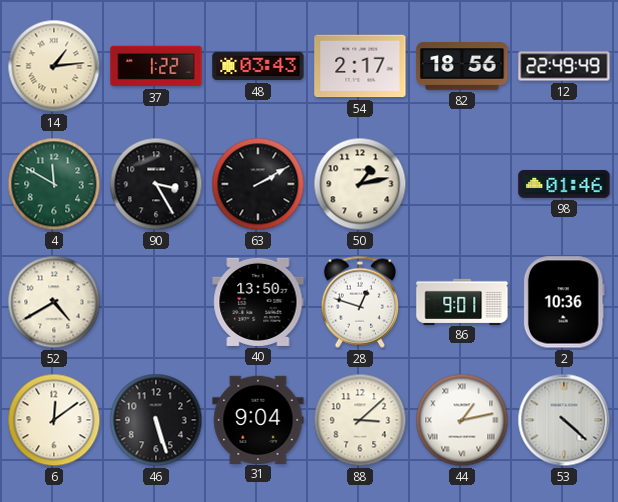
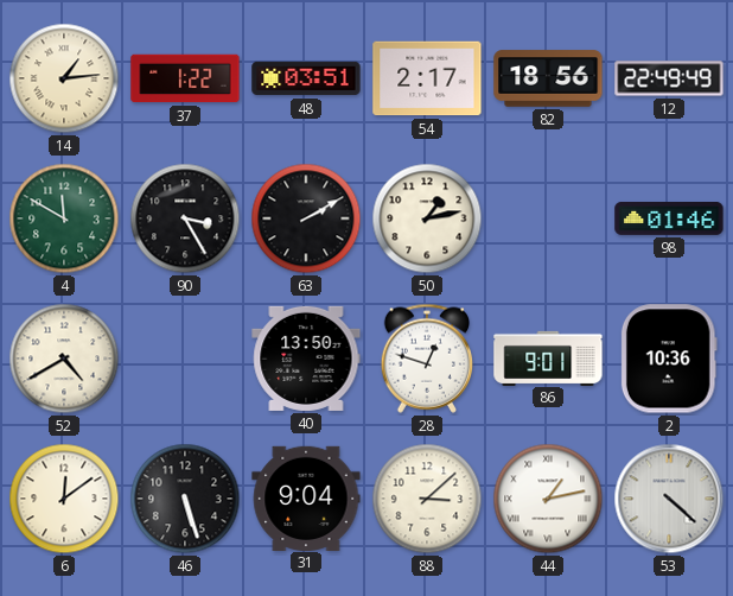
48: 03:43 -> 03:51 (306, 78)
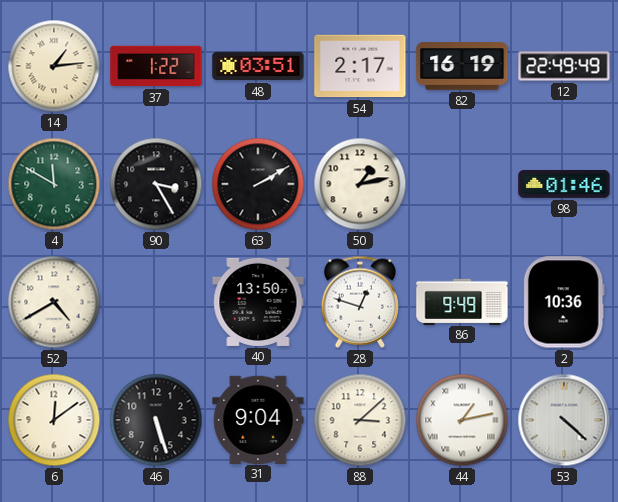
82: 18:56 -> 16:19 (462, 66)
86: 9:01 -> 9:49 (462, 301)
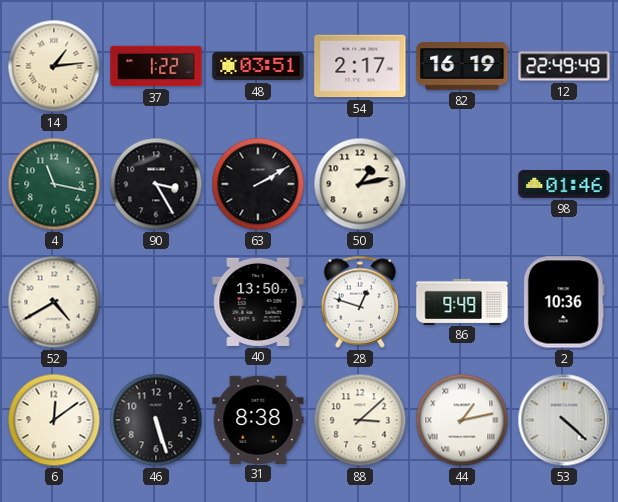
4: 11:50 -> 11:17 (54, 184)
31: 9:04 -> 8:38 (258, 419)
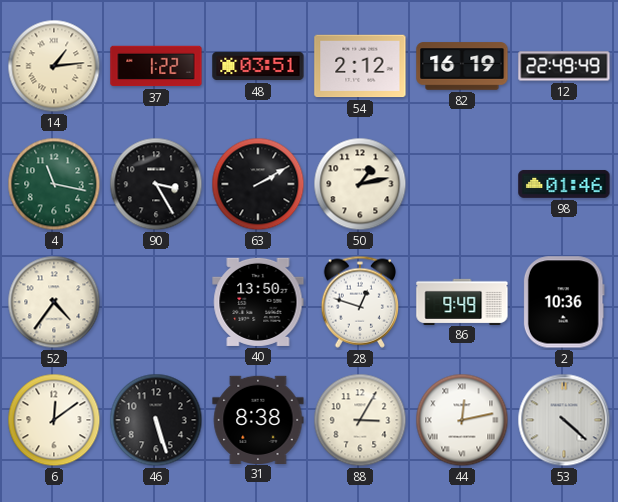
54: 2:17 -> 2:12 (360, 66)
52: 4:40 -> 4:36 (54, 302)
88: 3:08 -> 3:05 (360, 420)
44: 1:13 -> 12:13 (462, 420)
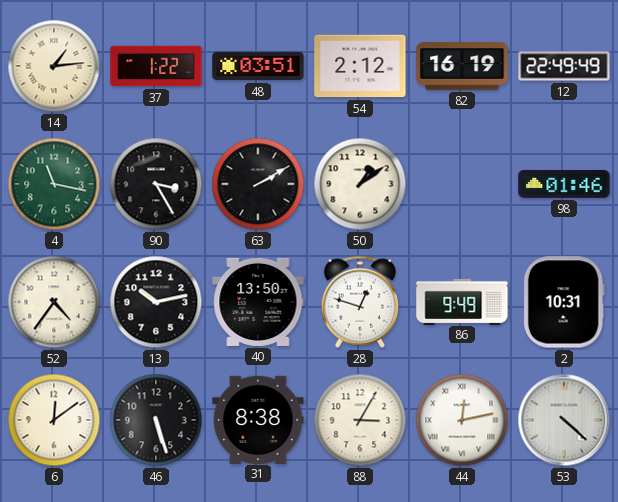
50: 1:13 -> 1:09 (360, 184)
13: none -> 10:13 (156, 302)
2: 10:36 -> 10:31 (564, 302)
